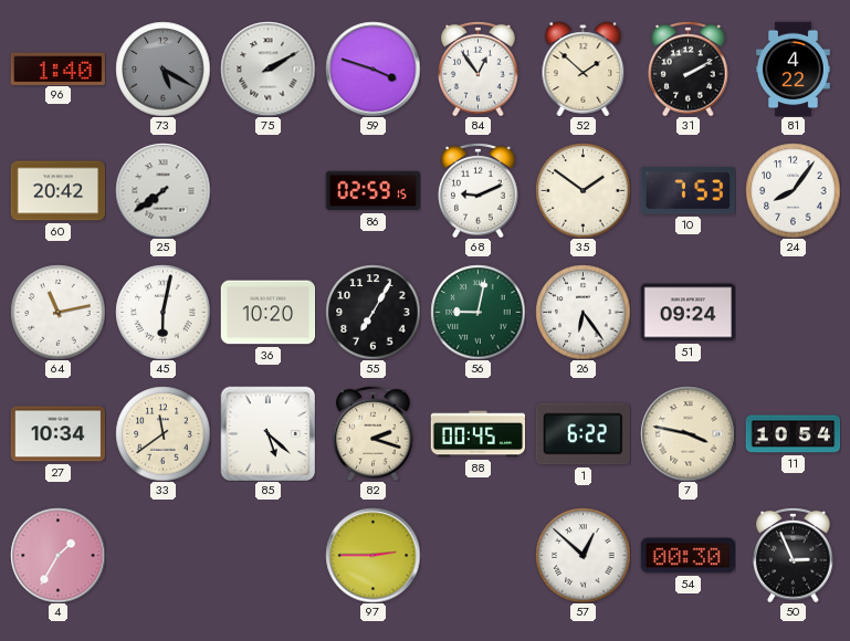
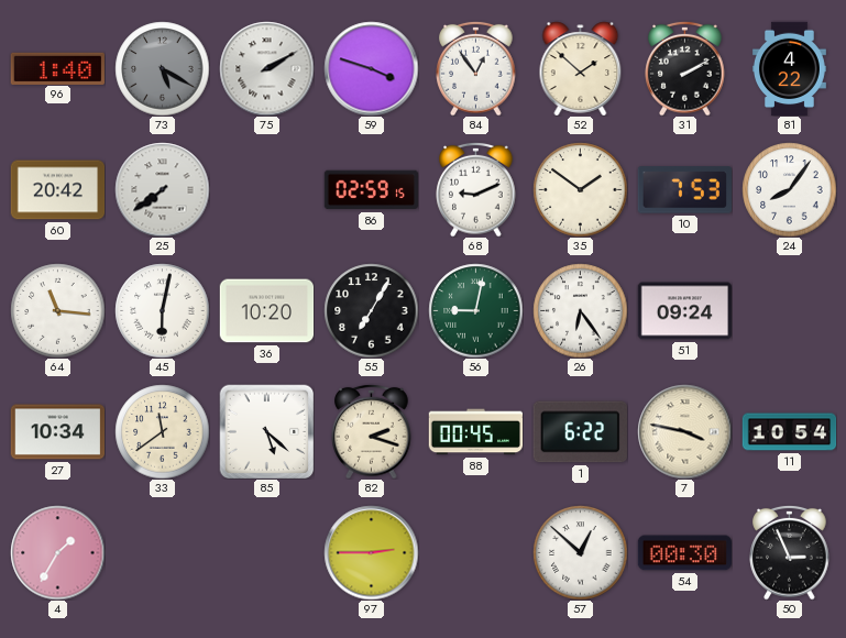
64: 11:13 -> 11:16 (57, 310)
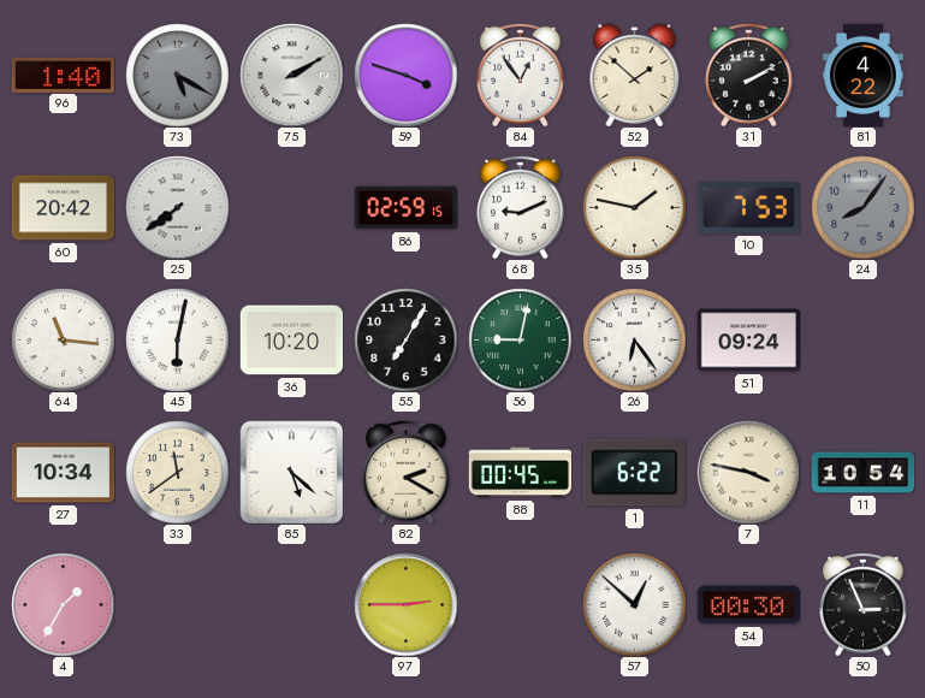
35: 1:51 -> 1:47 (634, 207)
24 dial: white -> grey (862, 207)
82: 2:18 -> 2:20 (407, 472)
